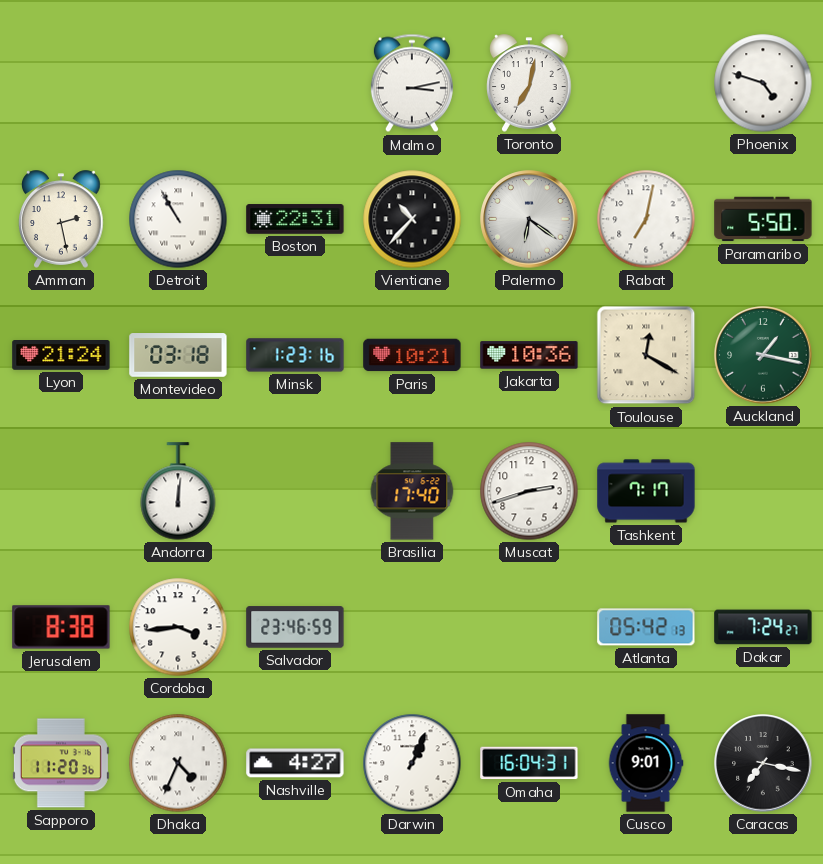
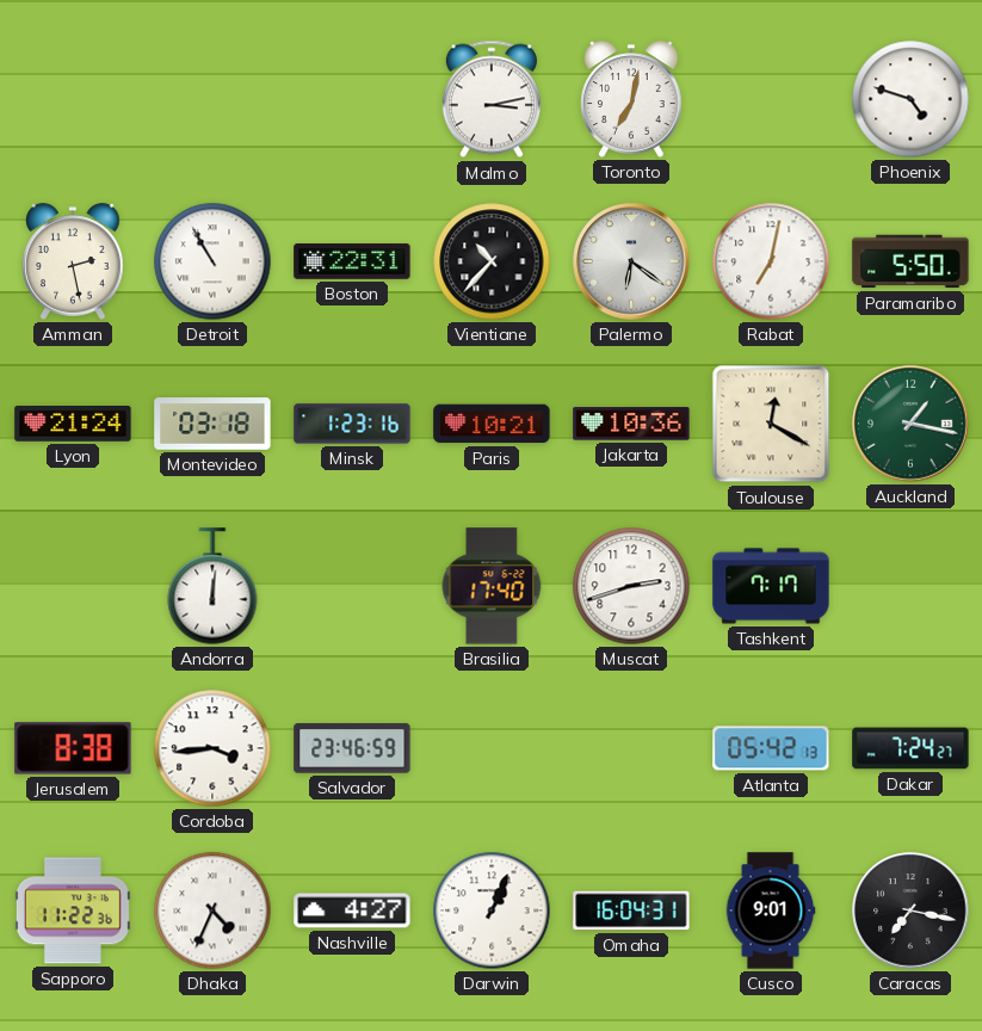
Sapporo: 11:20 -> 11:22 (73, 910)
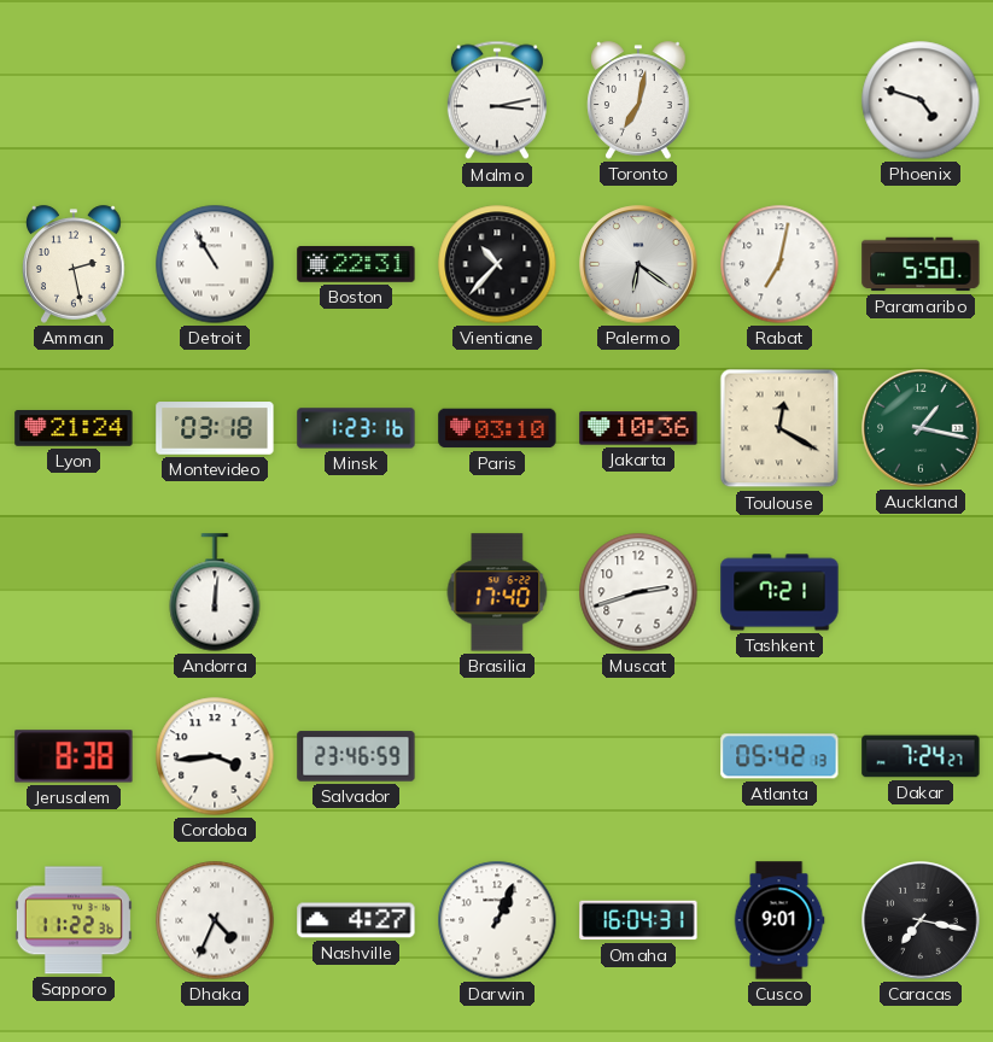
Paris: 10:21 -> 03:10 (497, 428)
Tashkent: 7:17 -> 7:21 (779, 592)
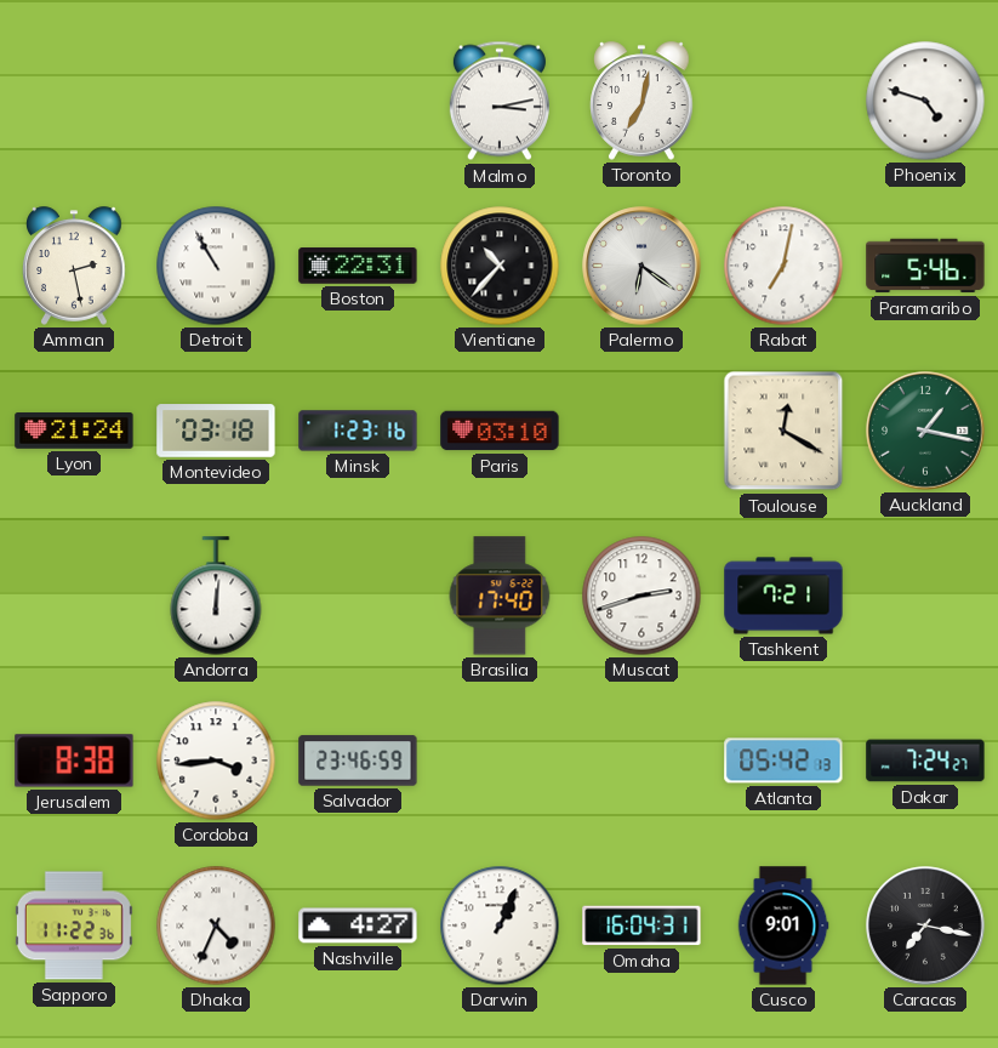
Paramaribo: 5:50 -> 5:46 (925, 266)
Jakarta: 10:36 -> none (638, 428)
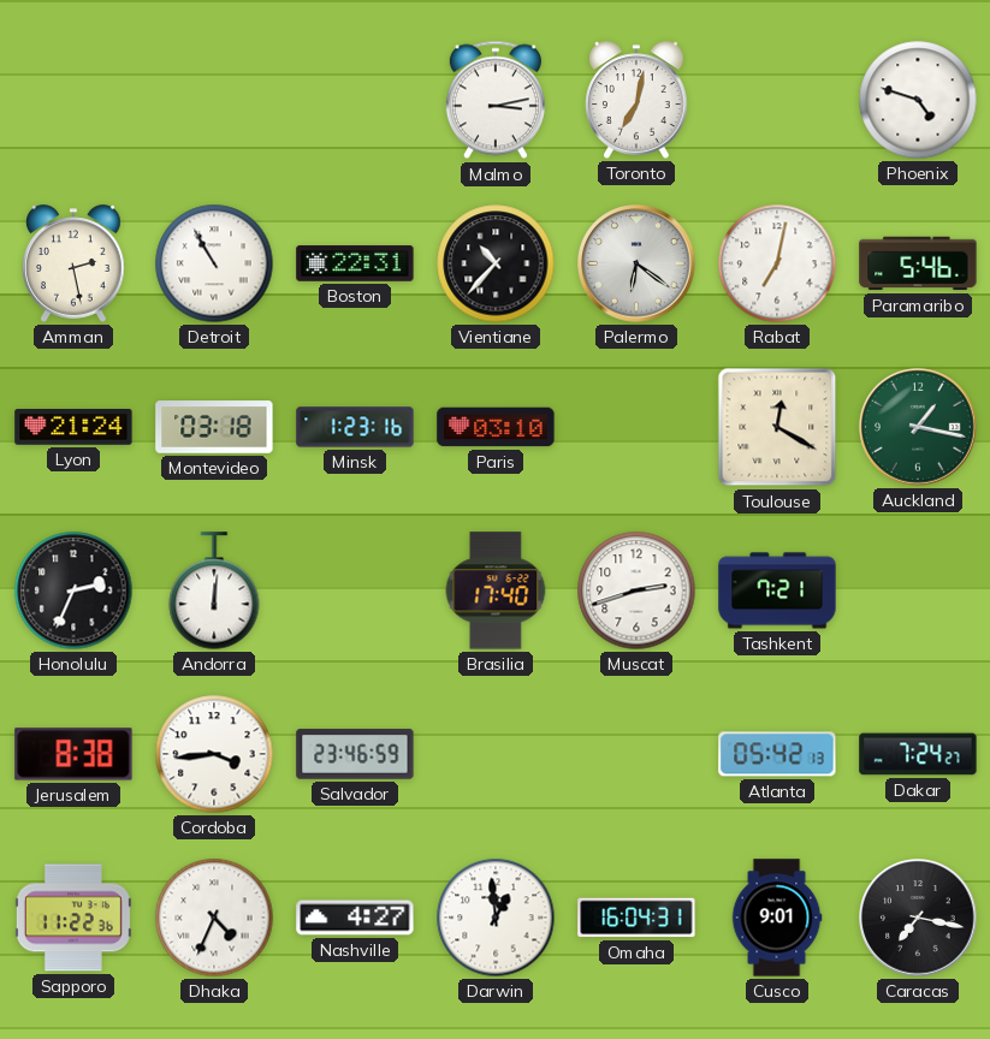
Honolulu: none -> 2:34 (73, 590)
Darwin: 1:04 -> 12:59 (496, 918)
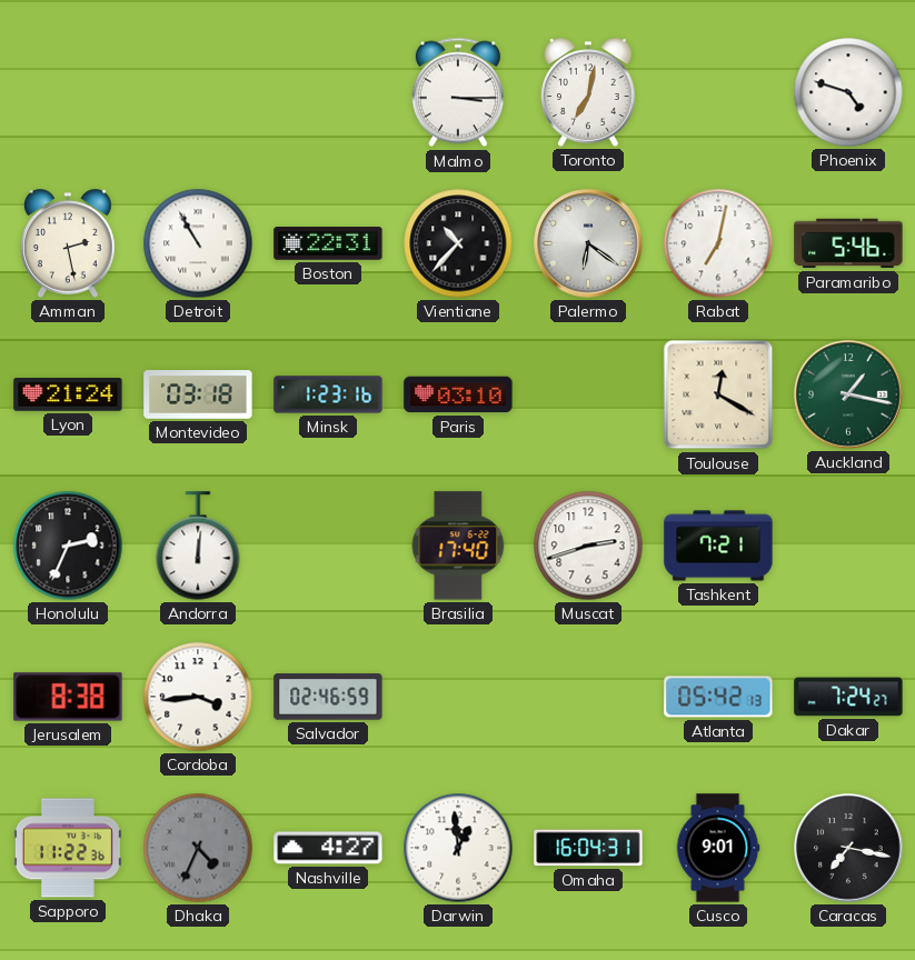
Malmo: 3:13 -> 3:15 (458, 92)
Salvador: 23:46 -> 02:46 (328, 697)
Dhaka dial: white -> grey (198, 848)
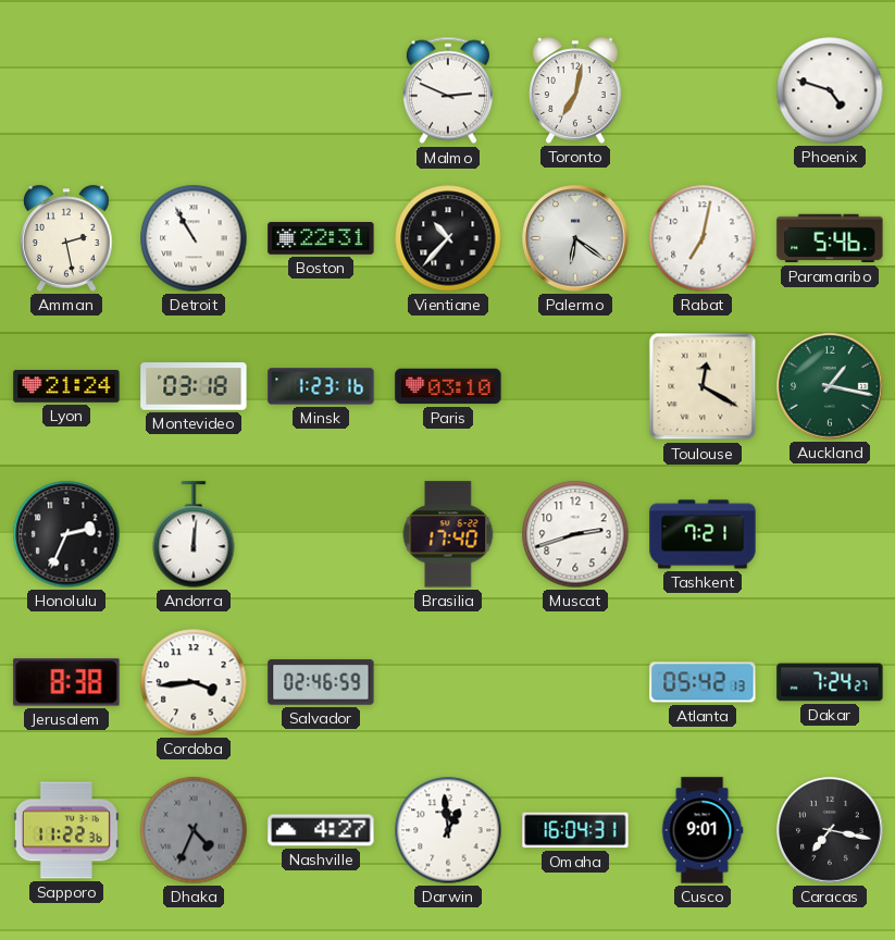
Malmo: 3:15 -> 2:49 (448, 90)
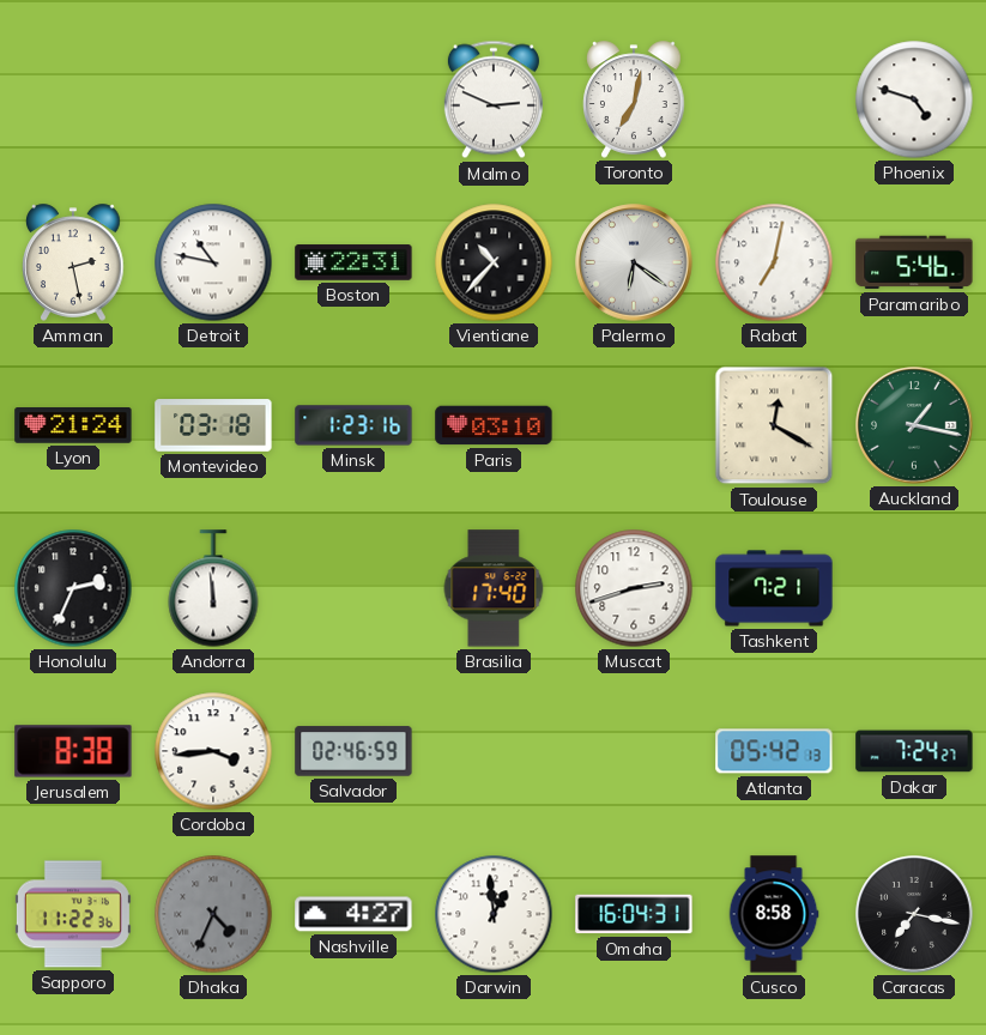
Detroit: 10:55 -> 10:47 (213, 262)
Andorra: 12:01 -> 11:59 (213, 588)
Cusco: 9:01 -> 8:58 (774, 914)
